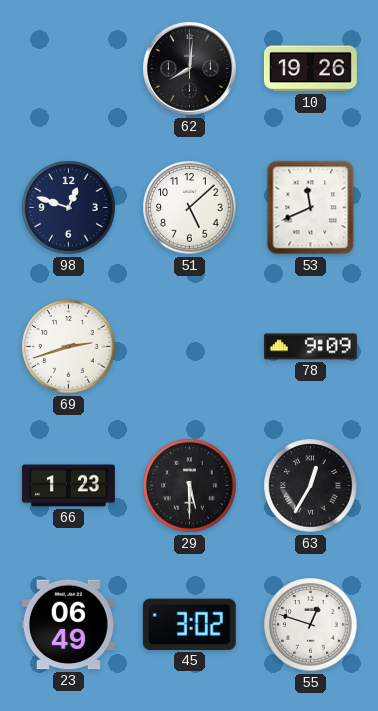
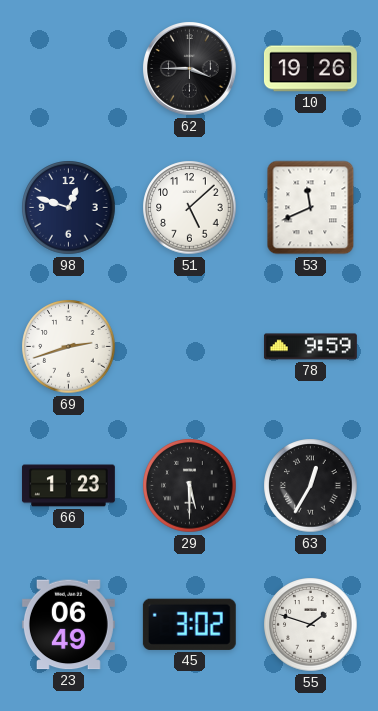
62: 8:01 -> 3:45 (190, 69)
78: 9:09 -> 9:59 (310, 347)
55: 12:48 -> 1:48 (311, 625)
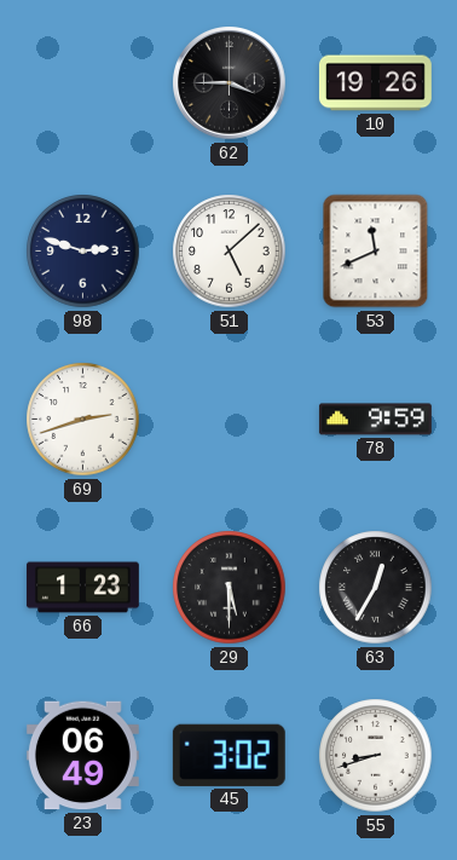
98: 12:48 -> 2:48 (83, 252)
55: 1:48 -> 8:42 (376, 756)
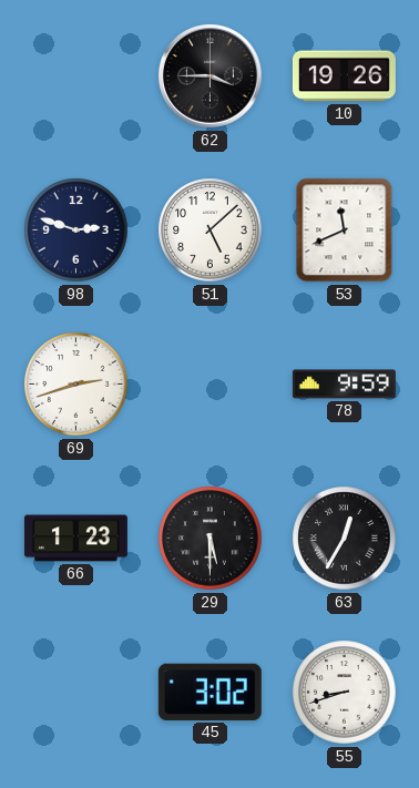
23: 06:49 -> none (82, 756)
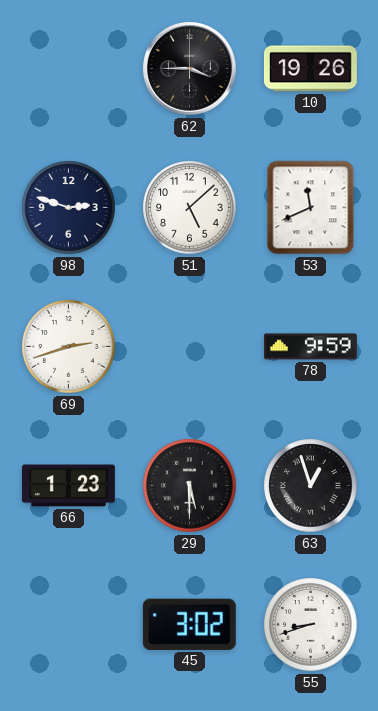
63: 12:35 -> 12:57 (311, 486)
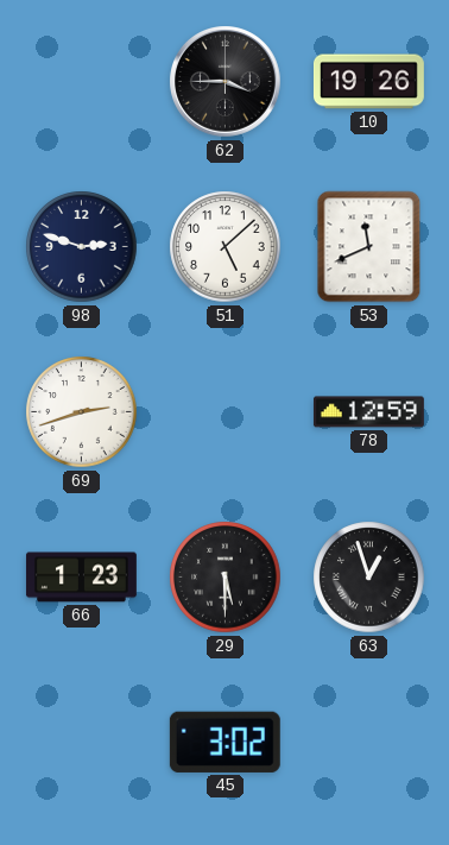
78: 9:59 -> 12:59 (368, 412)
55: 8:42 -> none (311, 625)
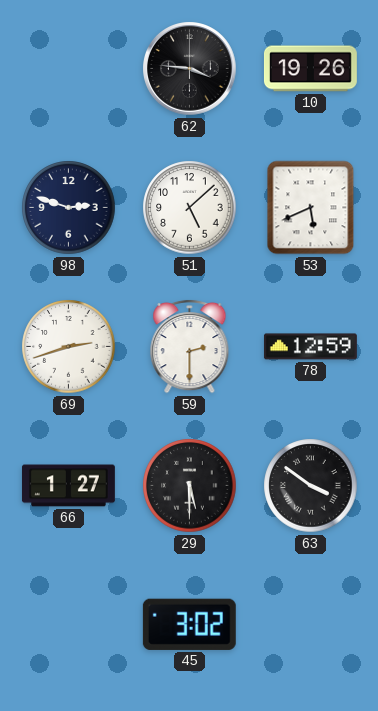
62: 3:45 -> 3:46 (190, 69)
53: 11:41 -> 5:41 (311, 208)
59: none -> 2:30 (190, 346)
66: 1:23 -> 1:27 (68, 486)
63: 12:57 -> 3:51 (311, 486)
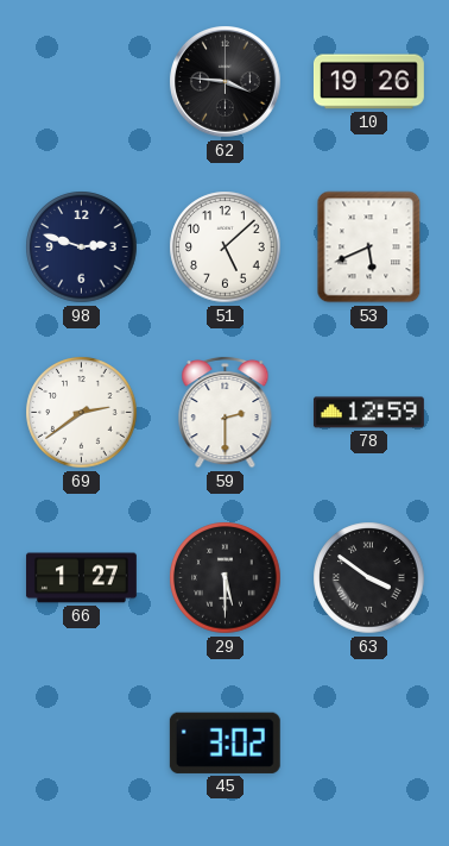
69: 2:42 -> 2:39 (82, 413)
